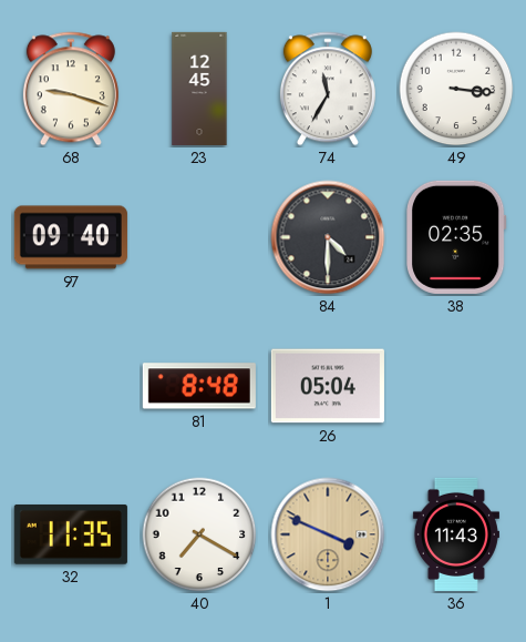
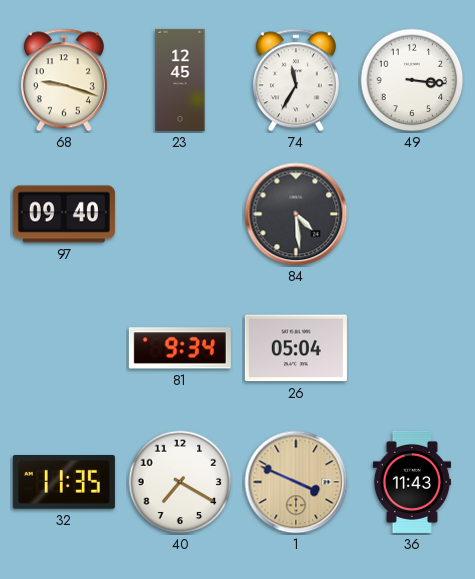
84: 4:30 -> 4:29 (296, 214)
38: 02:35 -> none (456, 237)
81: 8:48 -> 9:34 (180, 348)
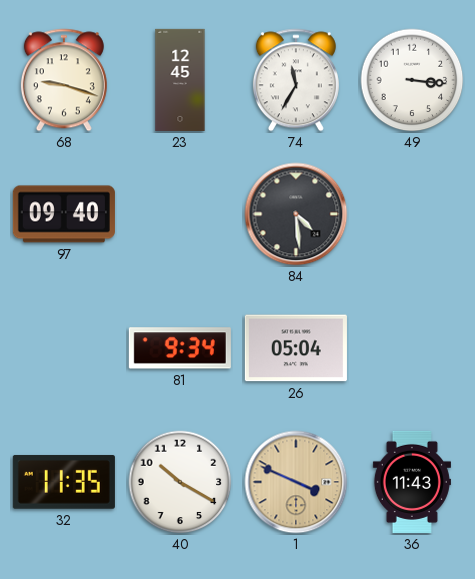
40: 7:20 -> 10:20 (180, 482)
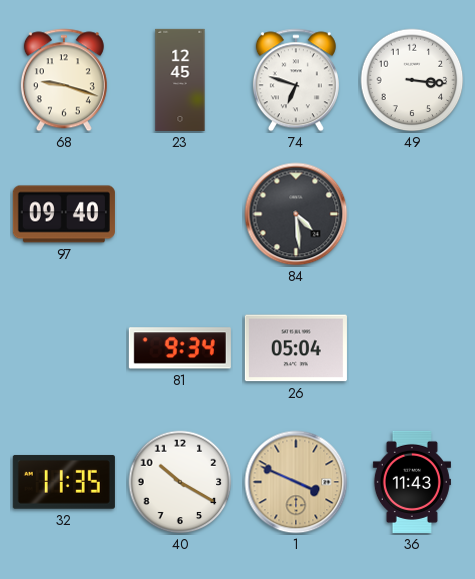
74: 11:35 -> 6:48 (296, 80)
